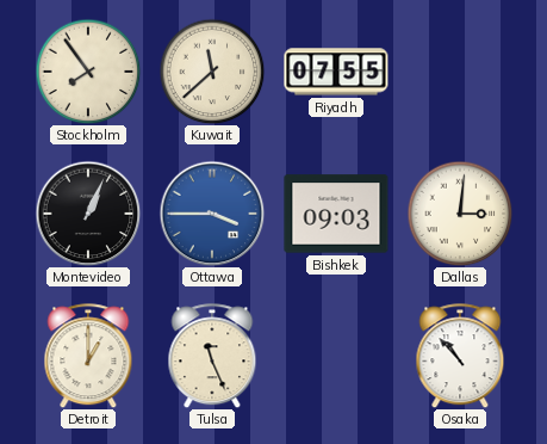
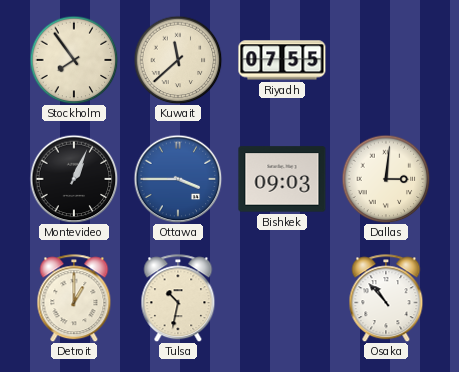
Tulsa: 11:26 -> 10:32 (178, 298)
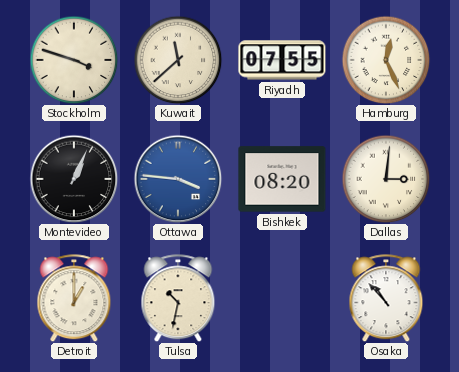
Stockholm: 7:54 -> 3:48 (74, 60)
Hamburg: none -> 12:26 (386, 60)
Ottawa: 3:45 -> 3:46 (178, 179)
Bishkek: 09:03 -> 08:20 (282, 179)
